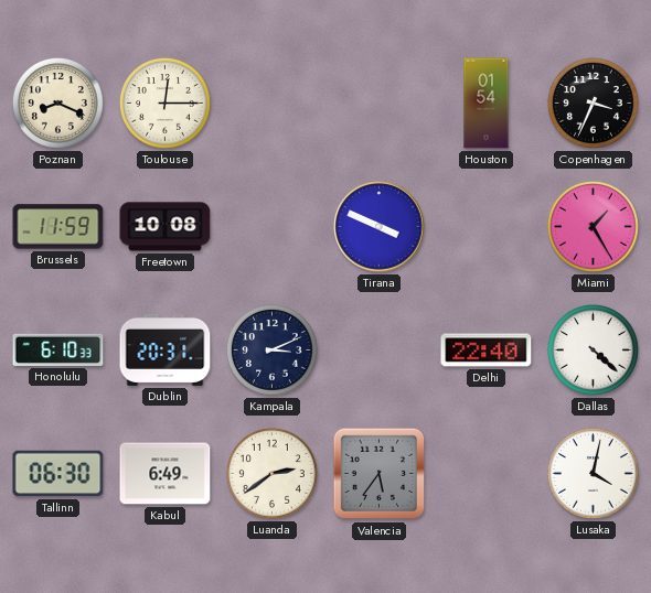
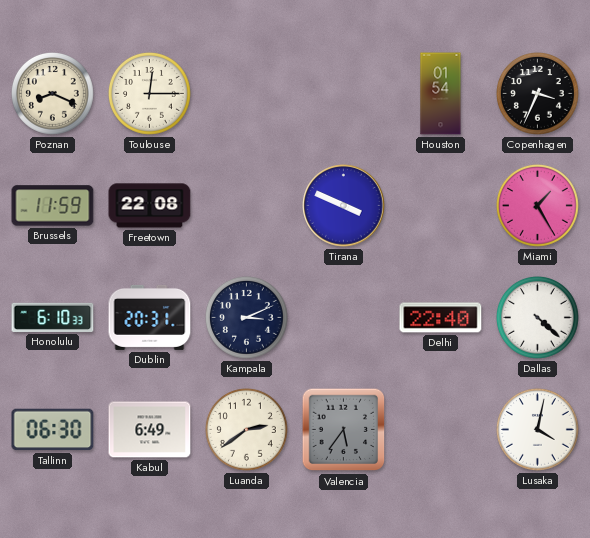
Freetown: 10:08 -> 22:08 (150, 206)
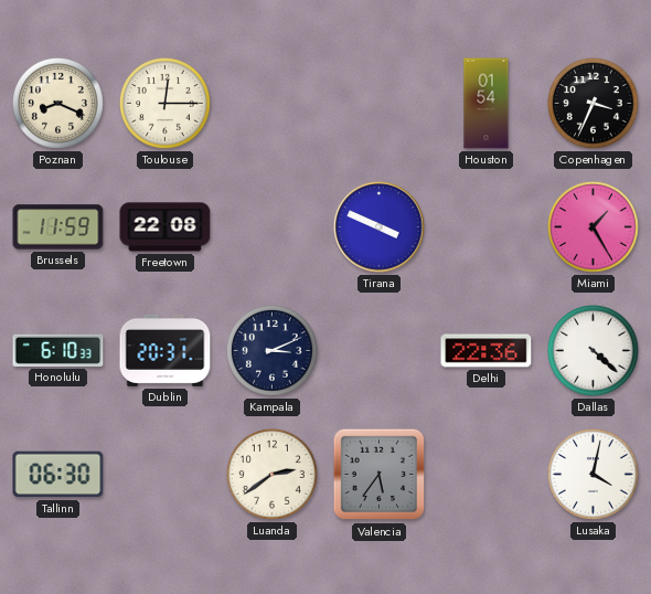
Delhi: 22:40 -> 22:36 (487, 351)
Kabul: 6:49 -> none (150, 430)
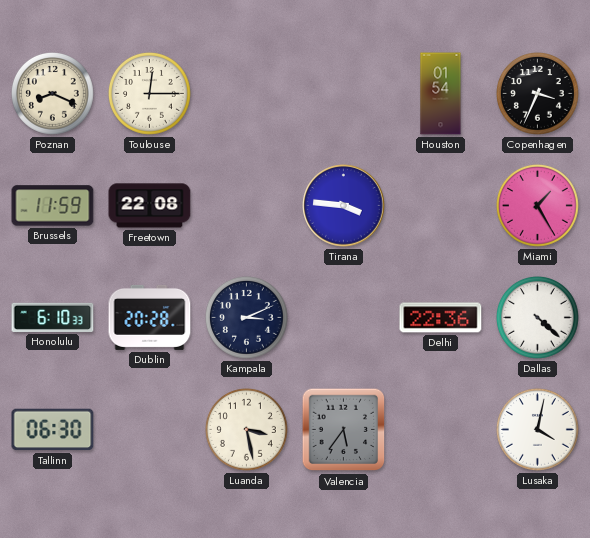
Tirana: 3:49 -> 3:46 (344, 206)
Dublin: 20:31 -> 20:28 (150, 317)
Luanda: 2:39 -> 3:28 (246, 429)
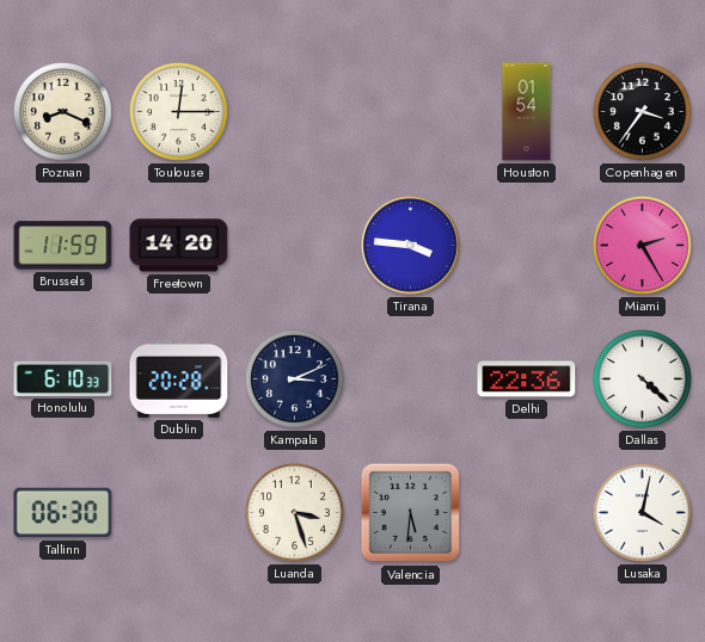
Copenhagen: 3:34 -> 3:36 (642, 111)
Freetown: 22:08 -> 14:20 (179, 246)
Miami: 1:25 -> 2:25 (642, 245)
Luanda: 3:28 -> 3:27 (294, 512)
Valencia: 5:36 -> 5:31 (411, 513)
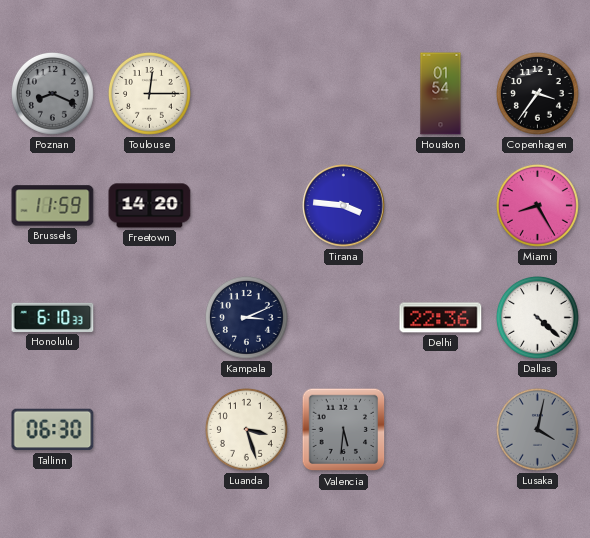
Poznan dial: cream -> grey (52, 93)
Miami: 2:25 -> 8:25 (537, 205)
Dublin: 20:28 -> none (179, 378)
Lusaka dial: white -> grey (537, 429)
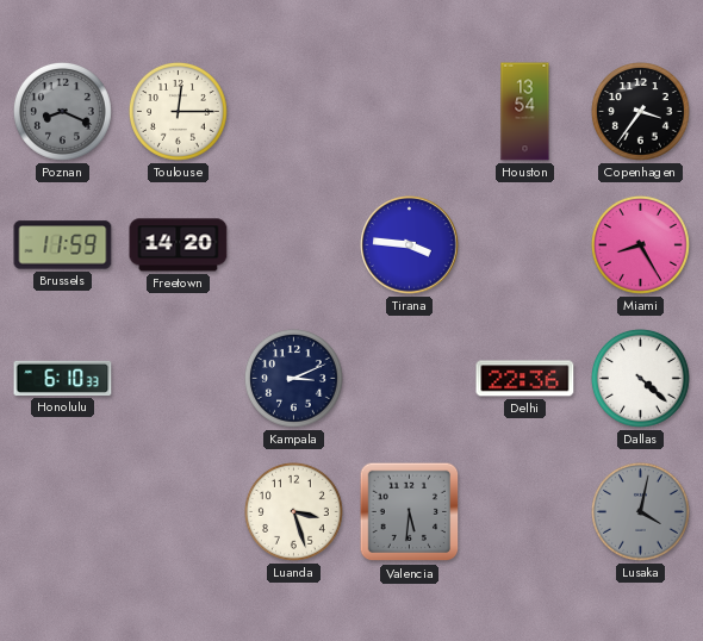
Houston: 01:54 -> 13:54 (525, 112)
Tallinn: 06:30 -> none (53, 430)
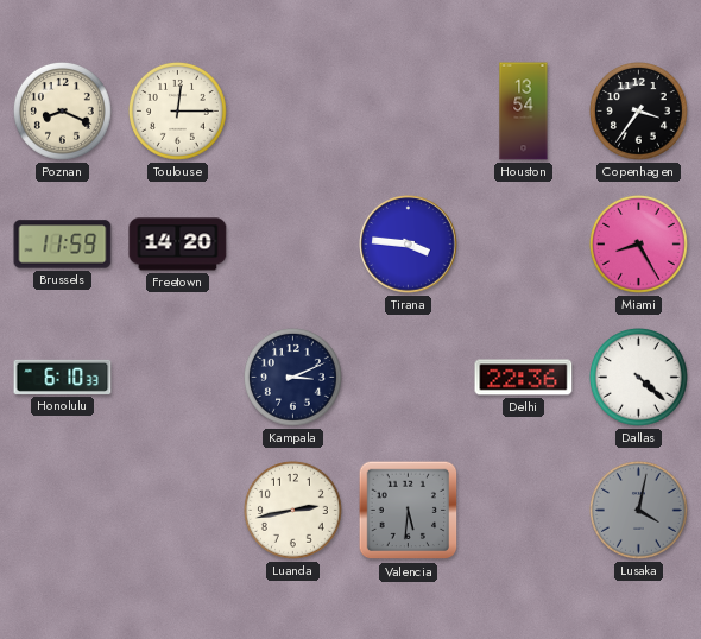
Poznan dial: grey -> cream (62, 110)
Luanda: 3:27 -> 2:43 (292, 510)
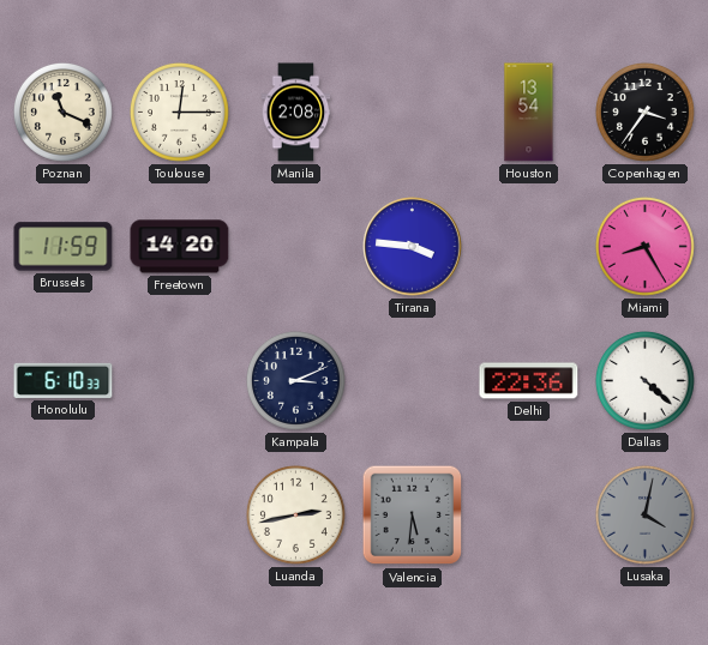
Poznan: 8:19 -> 11:19 (62, 111)
Manila: none -> 2:08 (296, 113)
